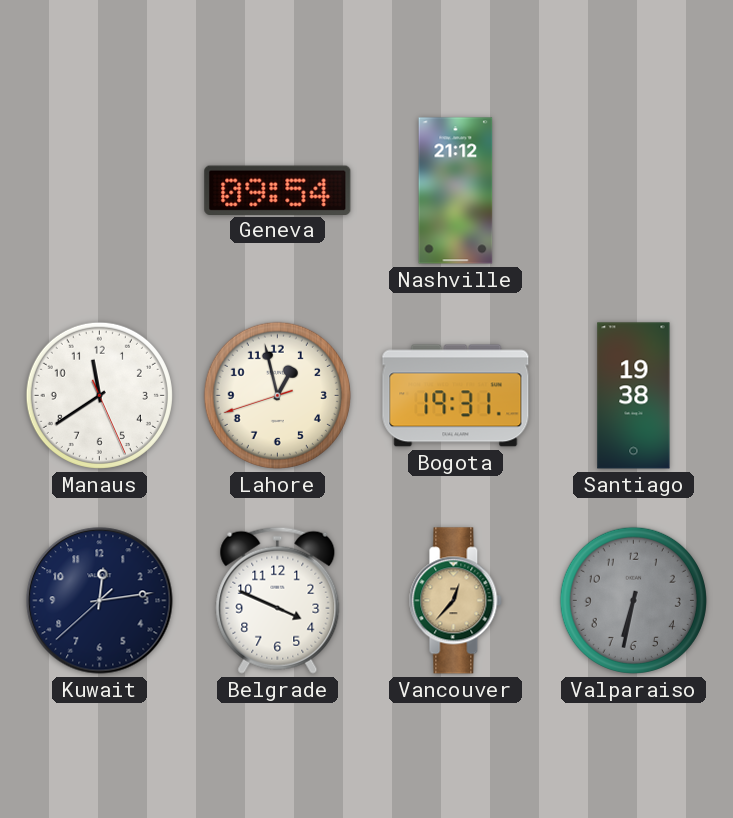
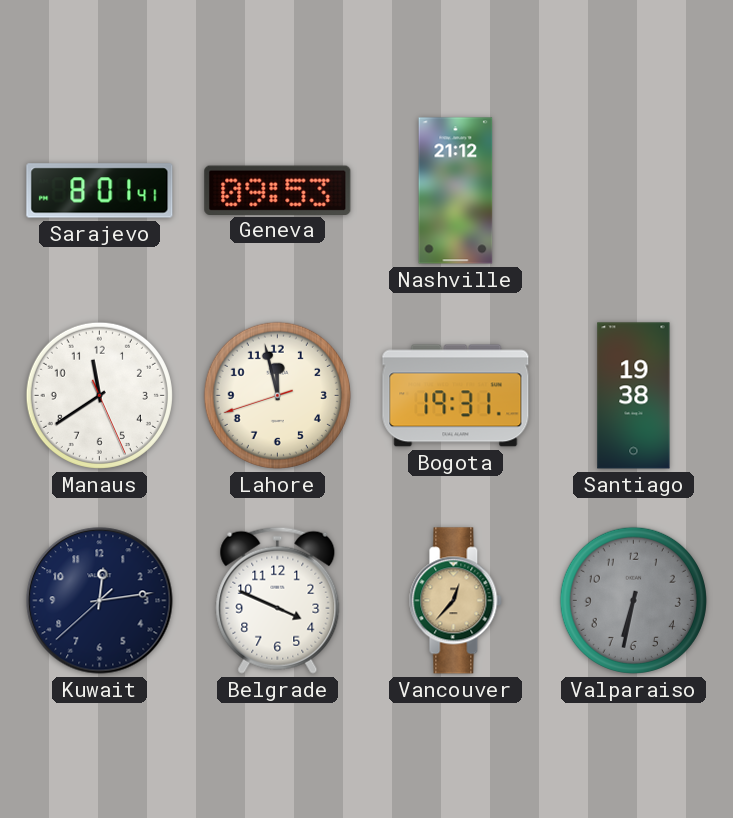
Sarajevo: none -> 8:01 (100, 191)
Geneva: 09:54 -> 09:53 (278, 190)
Lahore: 12:57 -> 11:57 (277, 395)
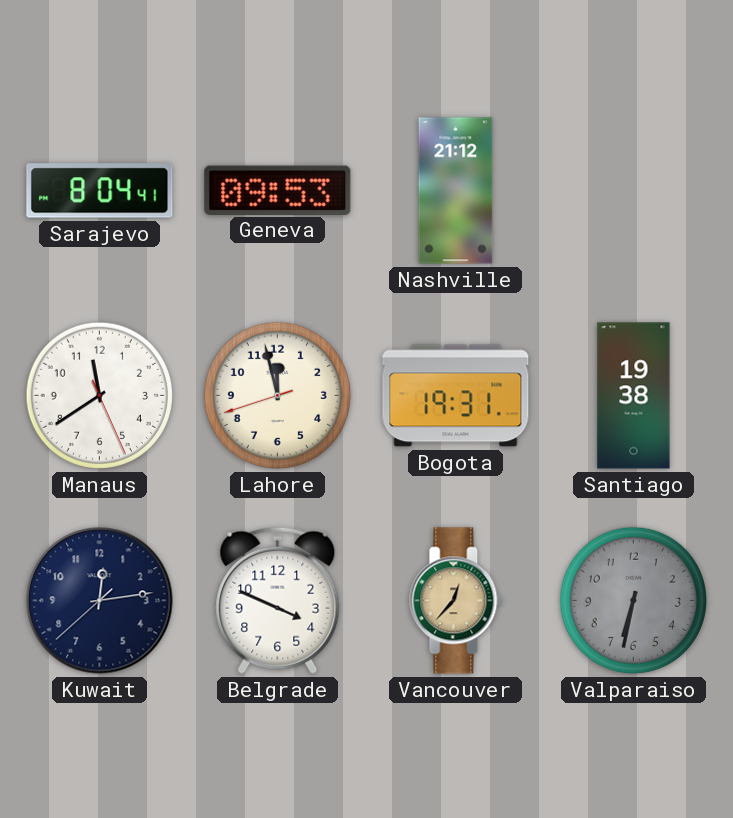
Sarajevo: 8:01 -> 8:04 (100, 191)
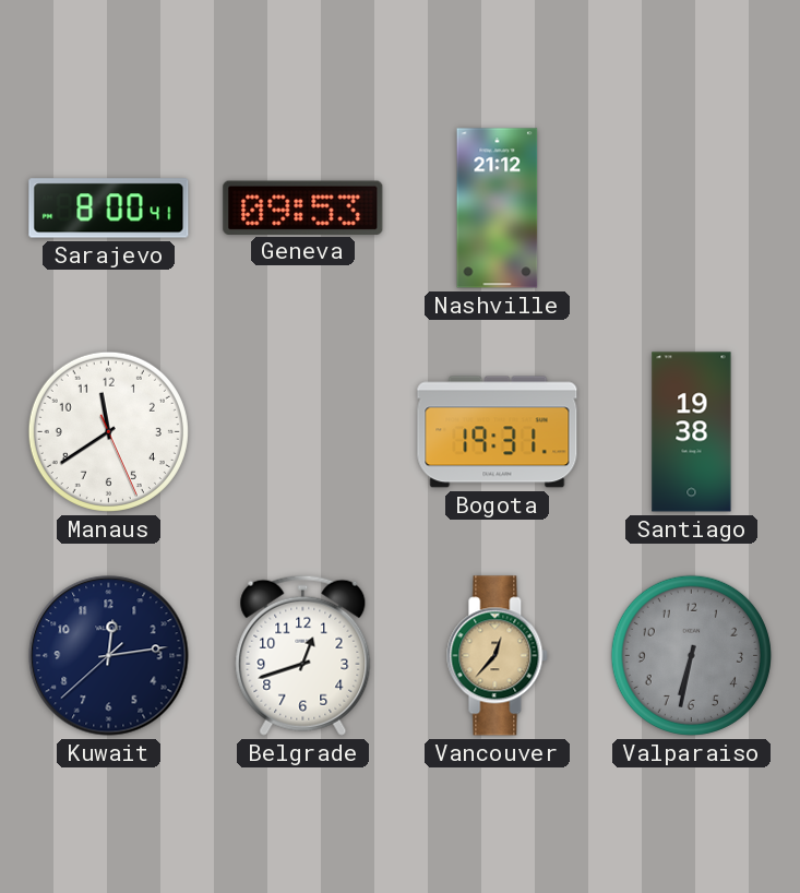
Sarajevo: 8:04 -> 8:00 (109, 209)
Lahore: 11:57 -> none (277, 395)
Belgrade: 3:49 -> 12:42 (303, 655)
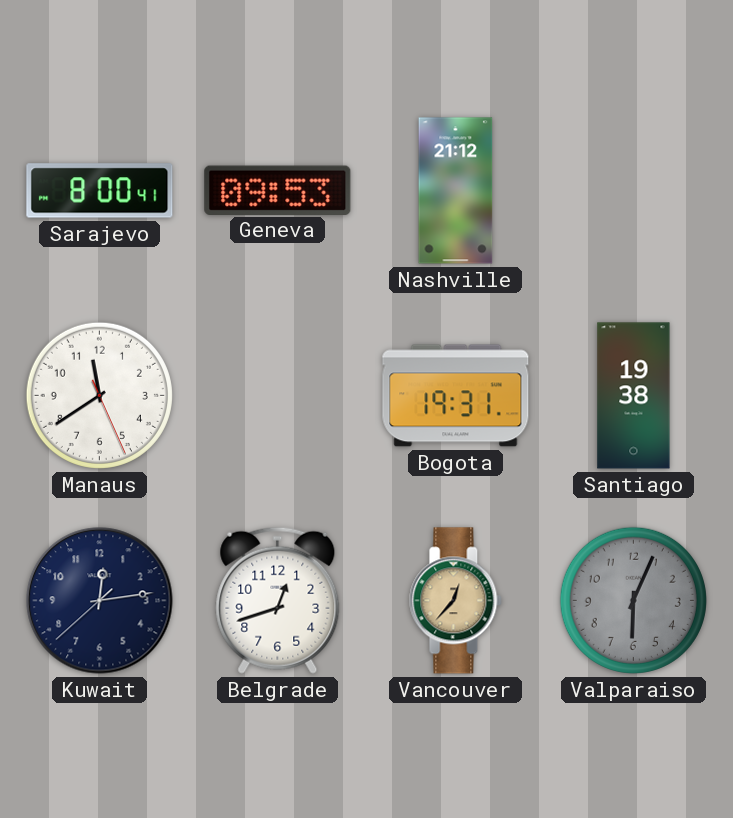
Valparaiso: 6:32 -> 6:04 (633, 600)
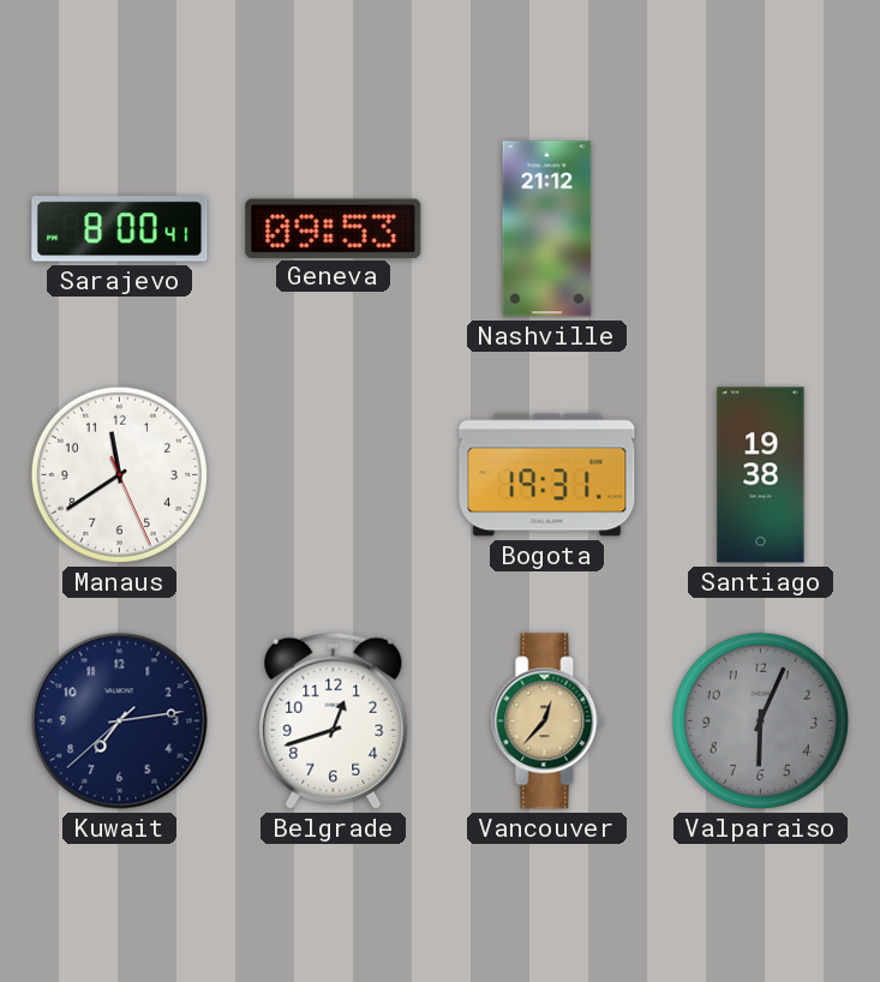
Kuwait: 12:13 -> 7:13 (120, 721)
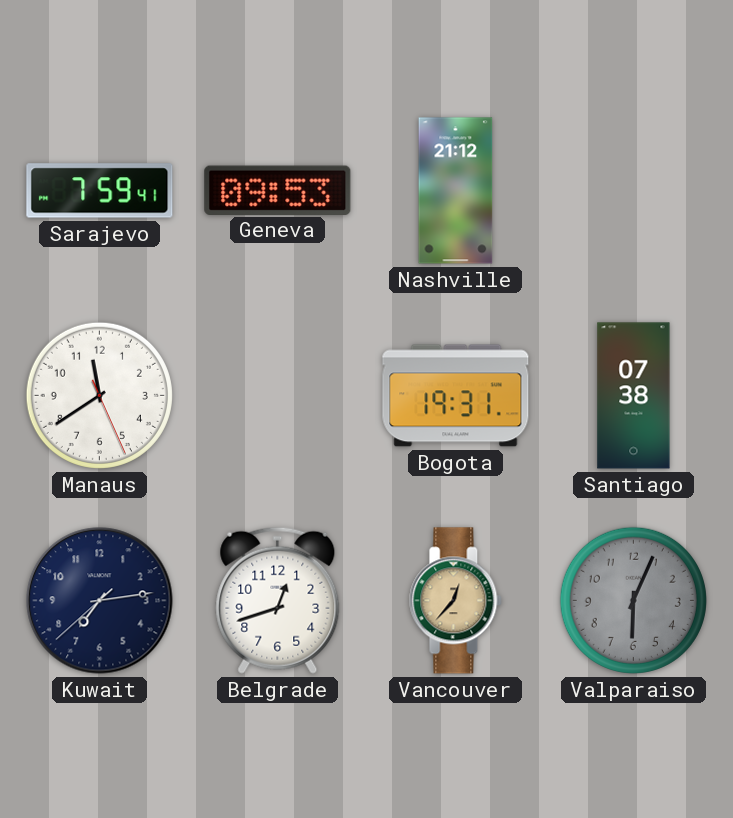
Sarajevo: 8:00 -> 7:59 (100, 191)
Santiago: 19:38 -> 07:38 (634, 396)
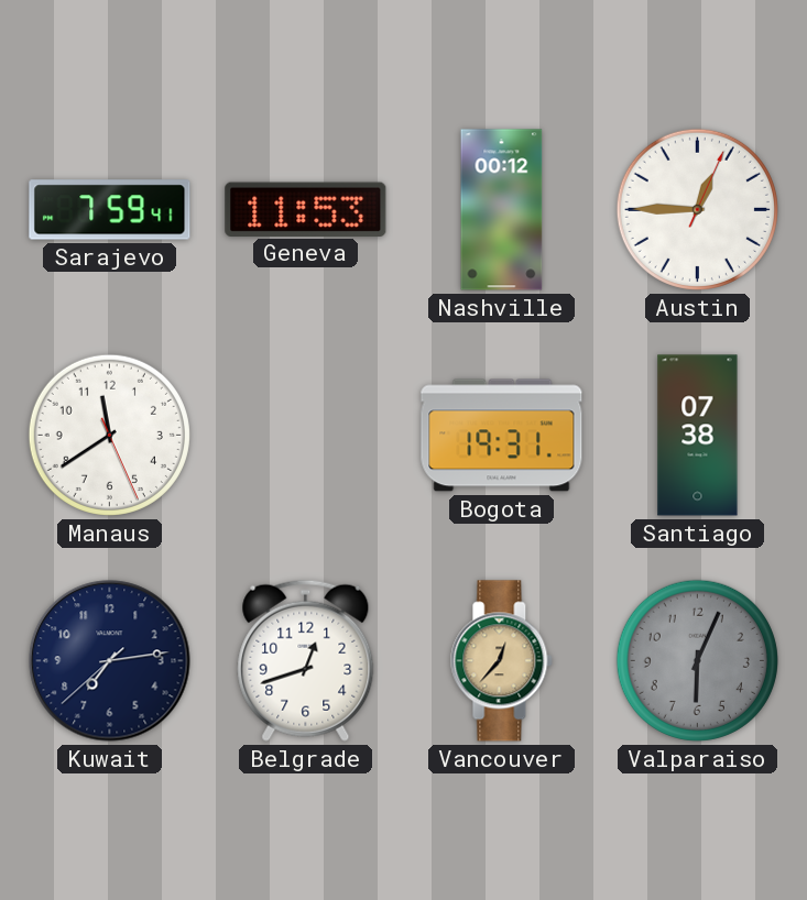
Geneva: 09:53 -> 11:53 (306, 209)
Nashville: 21:12 -> 00:12 (502, 210)
Austin: none -> 12:45 (697, 209)
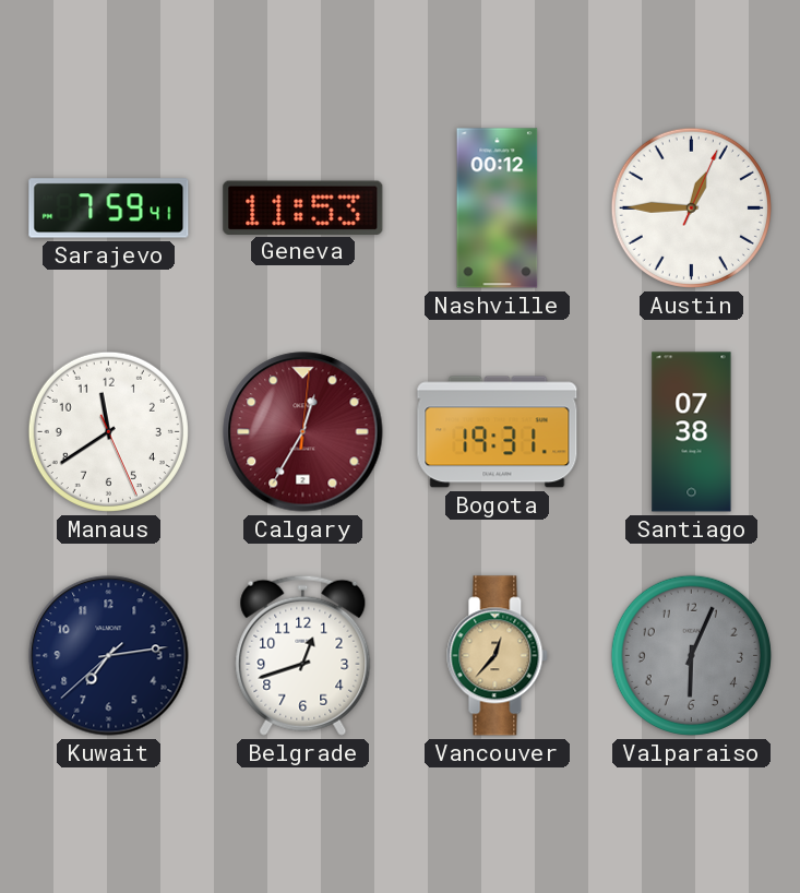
Calgary: none -> 12:35 (303, 432)
